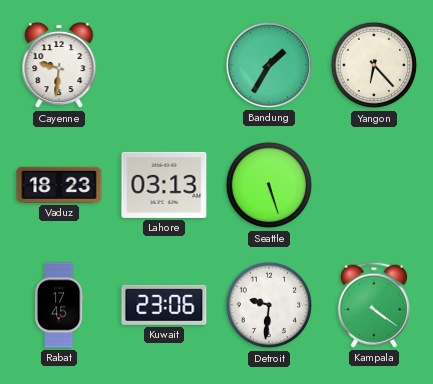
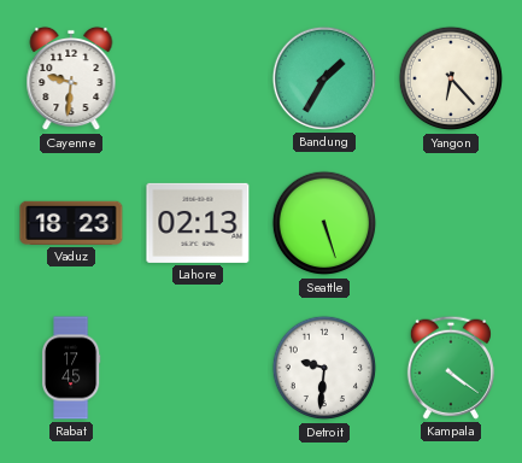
Lahore: 03:13 -> 02:13 (198, 223)
Kuwait: 23:06 -> none (164, 305)
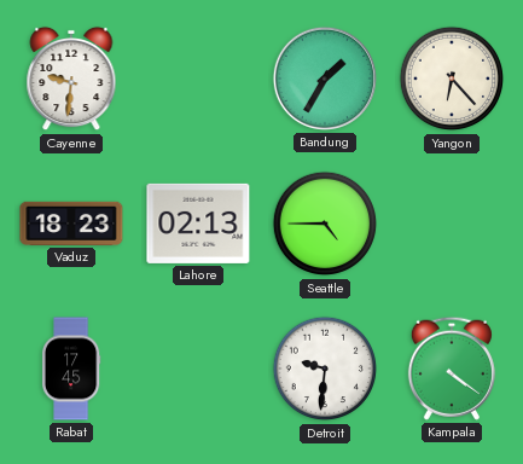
Seattle: 5:27 -> 4:45 (325, 224)
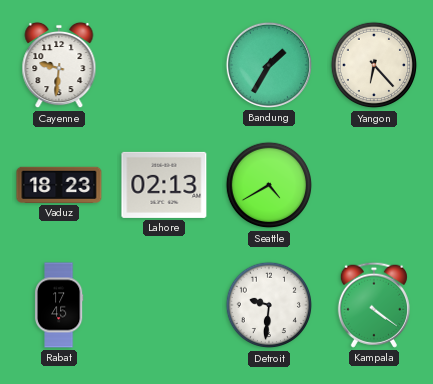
Seattle: 4:45 -> 4:40 (269, 185)
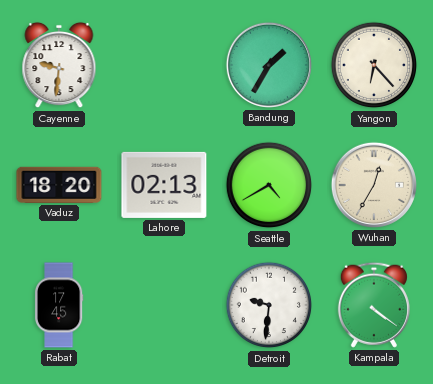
Vaduz: 18:23 -> 18:20 (59, 185)
Wuhan: none -> 12:35 (374, 185)
